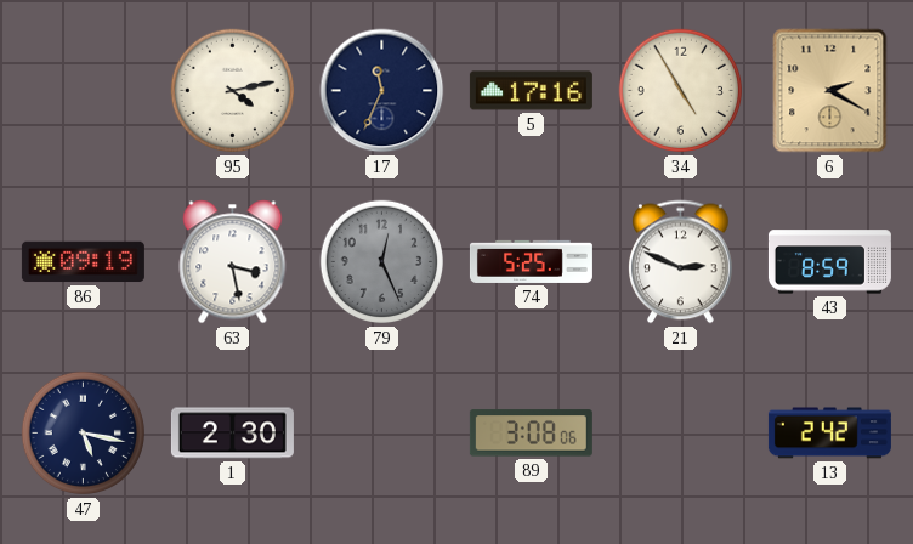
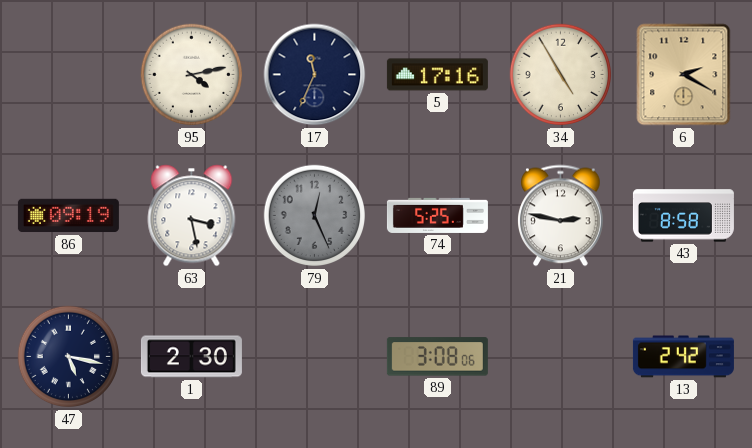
21: 2:49 -> 2:47 (561, 216)
43: 8:59 -> 8:58 (683, 216)
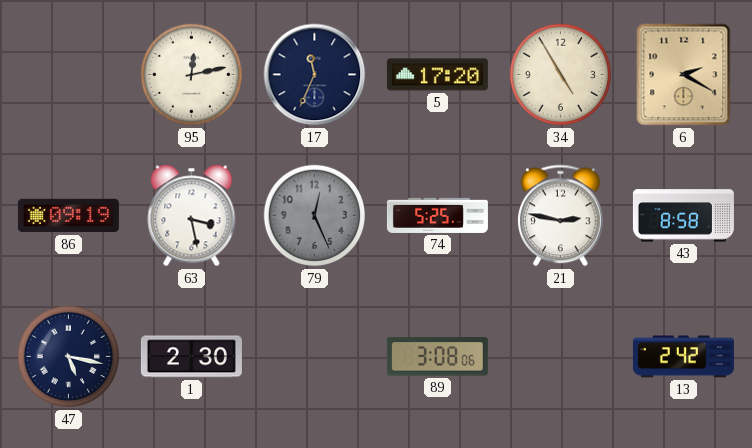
95: 4:13 -> 12:13 (192, 75)
5: 17:16 -> 17:20 (437, 75)
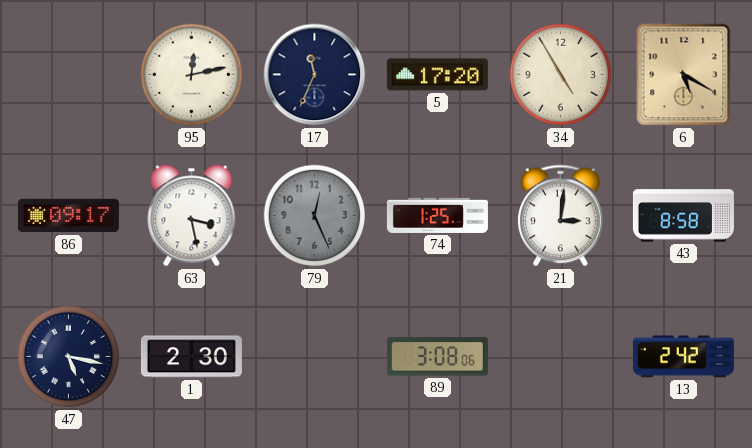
6: 2:20 -> 5:20 (684, 75)
86: 09:19 -> 09:17 (68, 216)
74: 5:25 -> 1:25 (437, 215)
21: 2:47 -> 3:01 (561, 216)
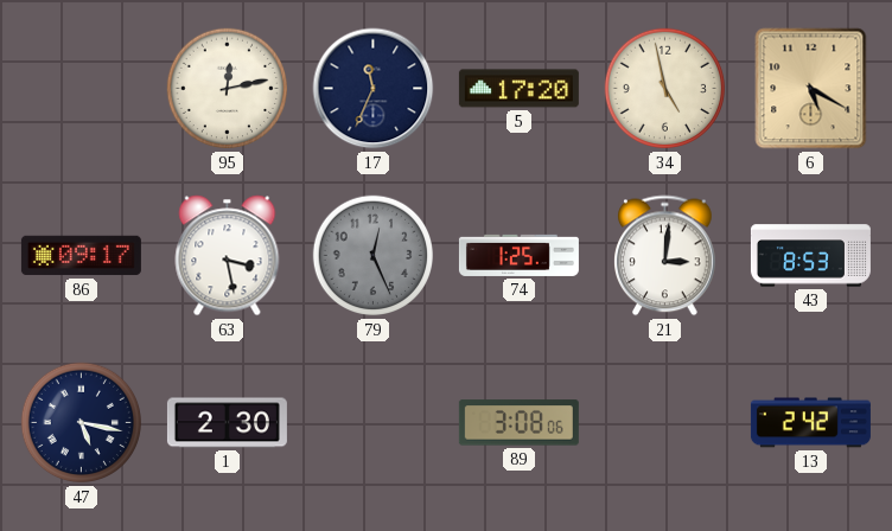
34: 4:55 -> 4:58 (665, 89)
43: 8:58 -> 8:53 (810, 256)
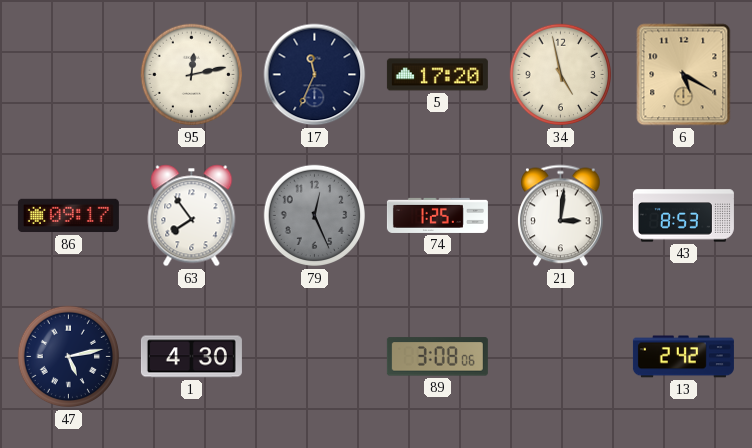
63: 3:28 -> 7:54 (192, 216)
47: 5:17 -> 5:13 (69, 357)
1: 2:30 -> 4:30 (191, 357)
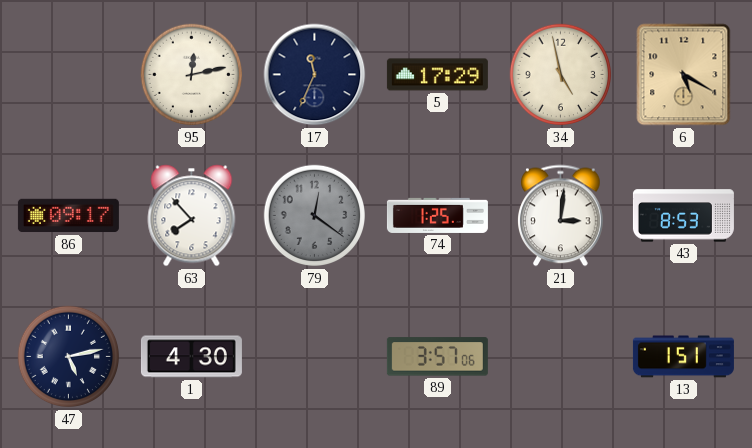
5: 17:20 -> 17:29 (437, 75)
63: 7:54 -> 7:53 (192, 216)
79: 12:26 -> 12:21 (315, 216)
89: 3:08 -> 3:57 (437, 357)
13: 2:42 -> 1:51 (683, 357)
